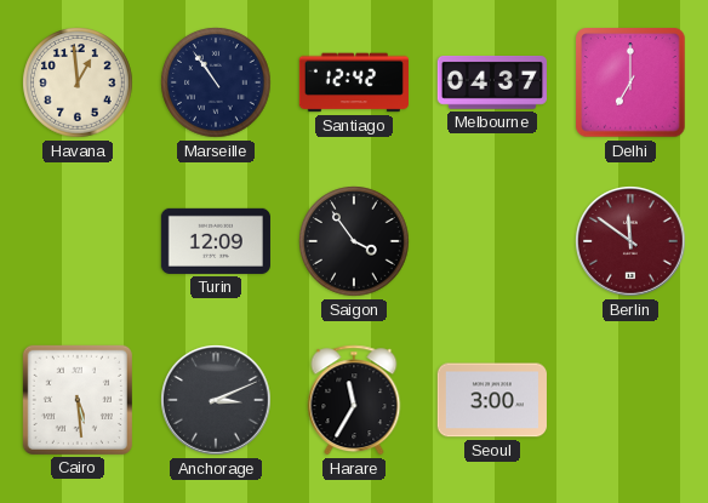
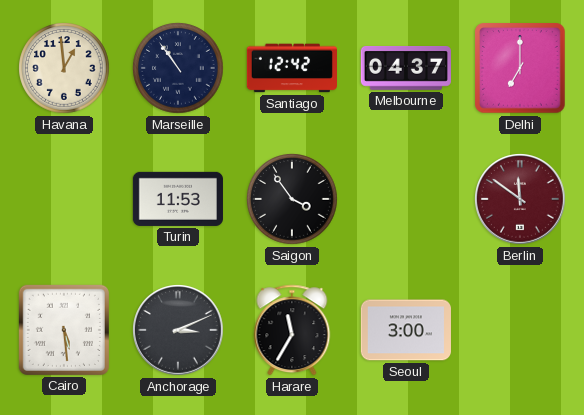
Turin: 12:09 -> 11:53 (178, 199)
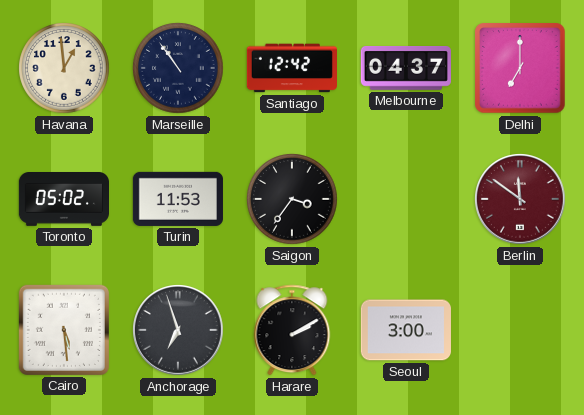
Toronto: none -> 05:02 (63, 200)
Saigon: 3:54 -> 3:36 (292, 199)
Anchorage: 3:11 -> 6:57 (179, 331)
Harare: 11:35 -> 2:10 (292, 330)
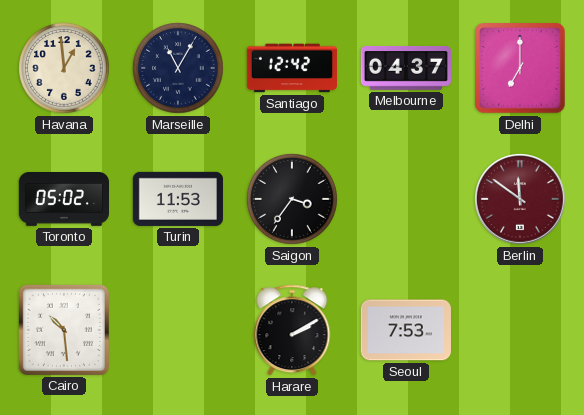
Marseille: 10:54 -> 11:05 (178, 68)
Cairo: 5:29 -> 10:29 (64, 330)
Anchorage: 6:57 -> none (179, 331)
Seoul: 3:00 -> 7:53 (406, 330)
